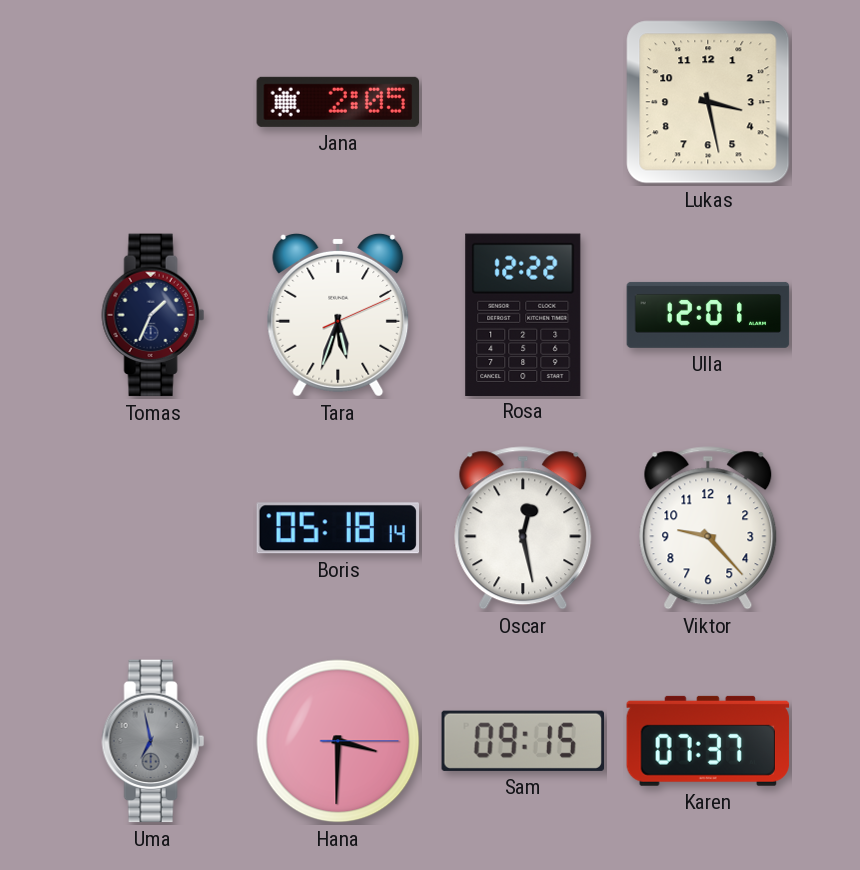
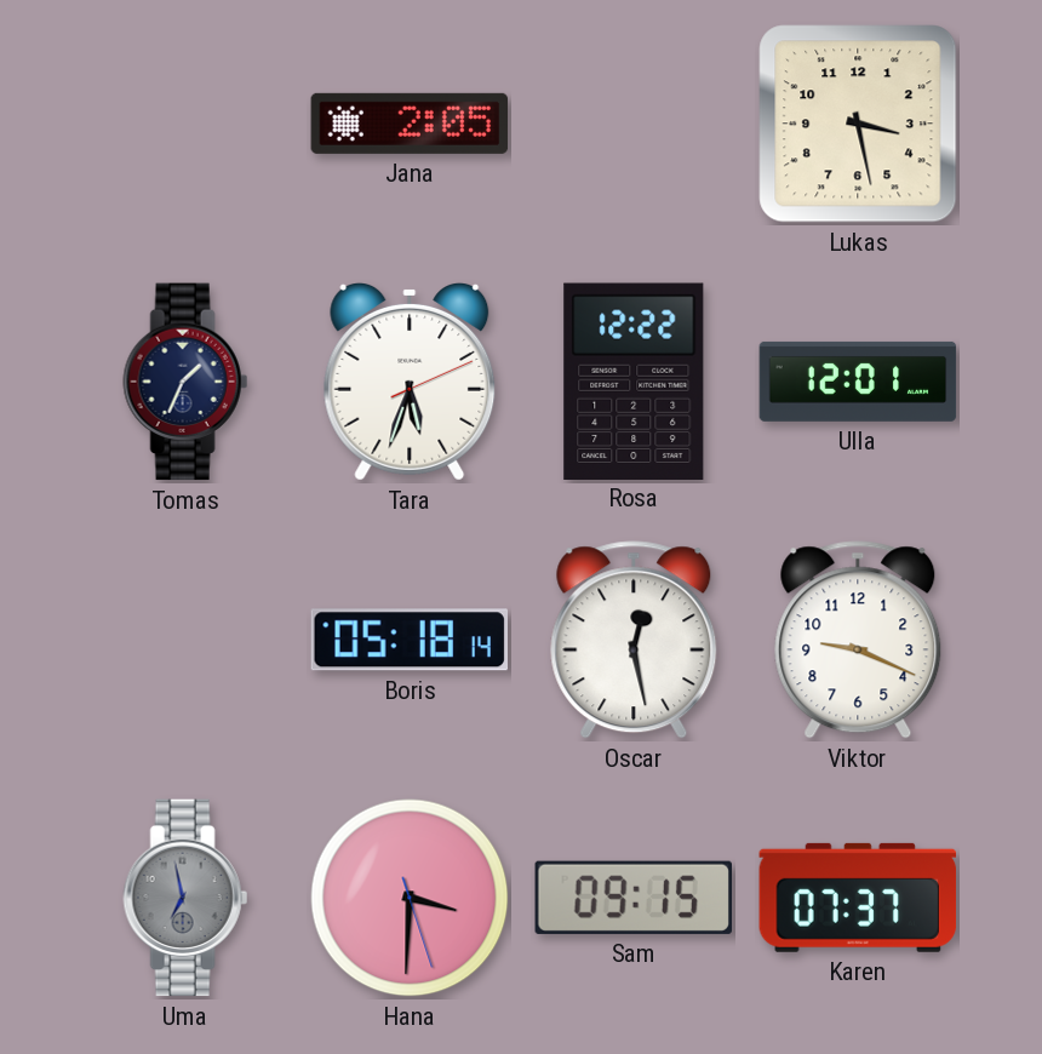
Viktor: 9:23 -> 9:19 (858, 640)
Hana: 3:30:15 -> 3:30:27 (410, 898)
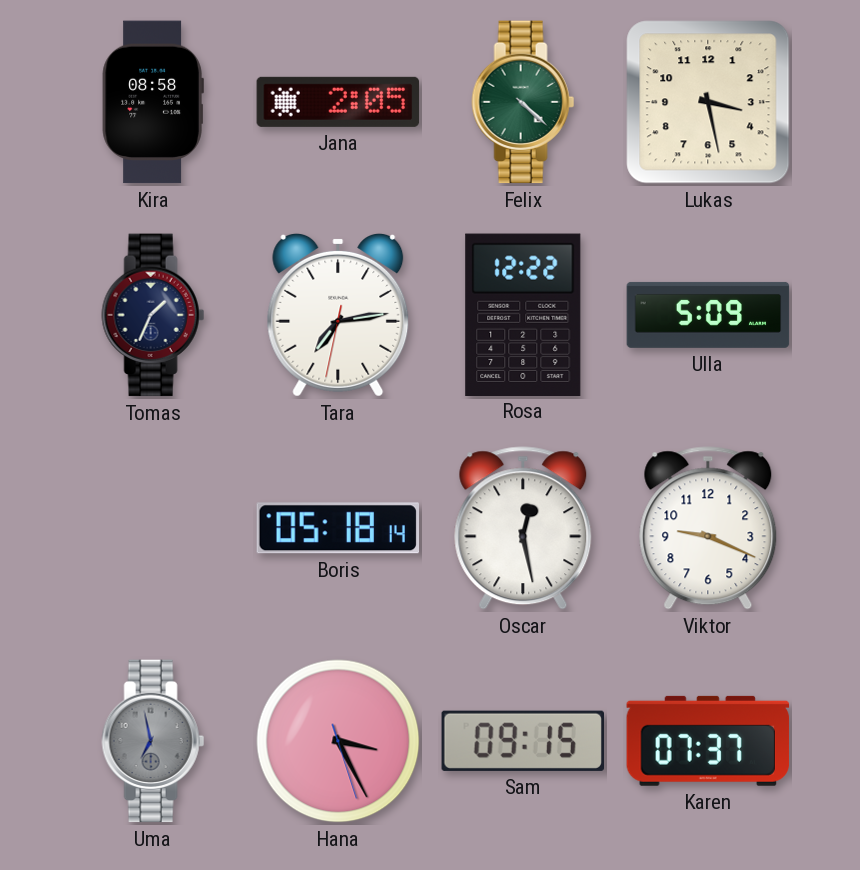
Kira: none -> 08:58 (153, 102)
Felix: none -> 4:22 (523, 102)
Tara: 5:33 -> 7:13 (338, 315)
Ulla: 12:01 -> 5:09 (708, 315)
Hana: 3:30 -> 3:25 (338, 741)
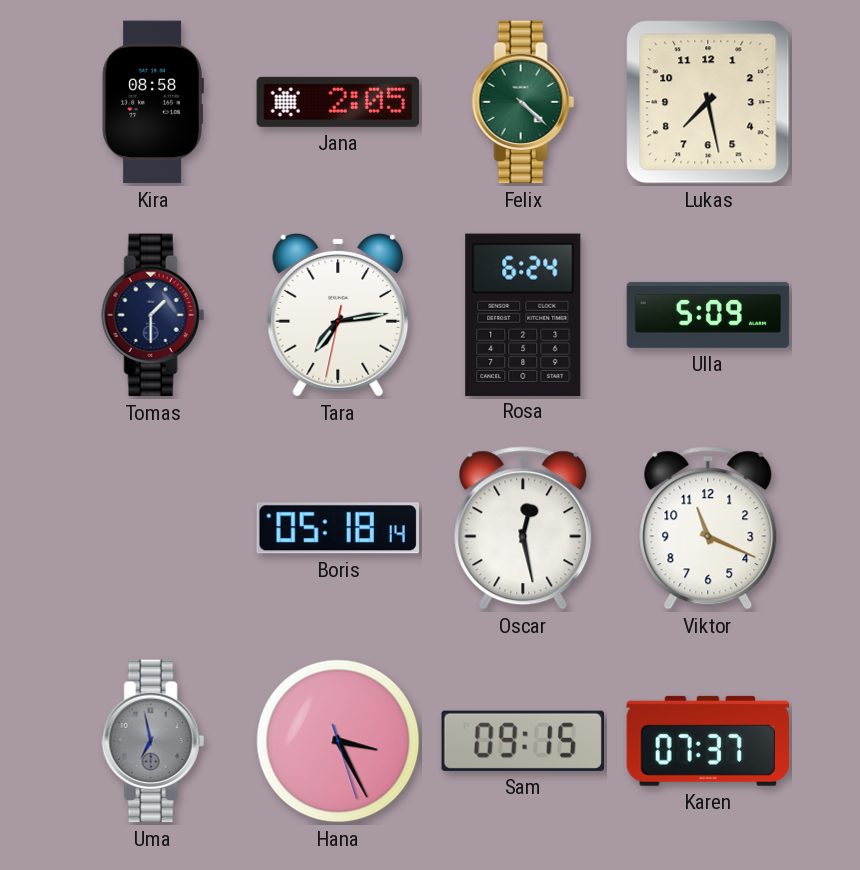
Lukas: 3:28 -> 7:28 (708, 102)
Tomas: 1:34 -> 1:30 (153, 315)
Rosa: 12:22 -> 6:24 (523, 314)
Viktor: 9:19 -> 11:19 (708, 528)
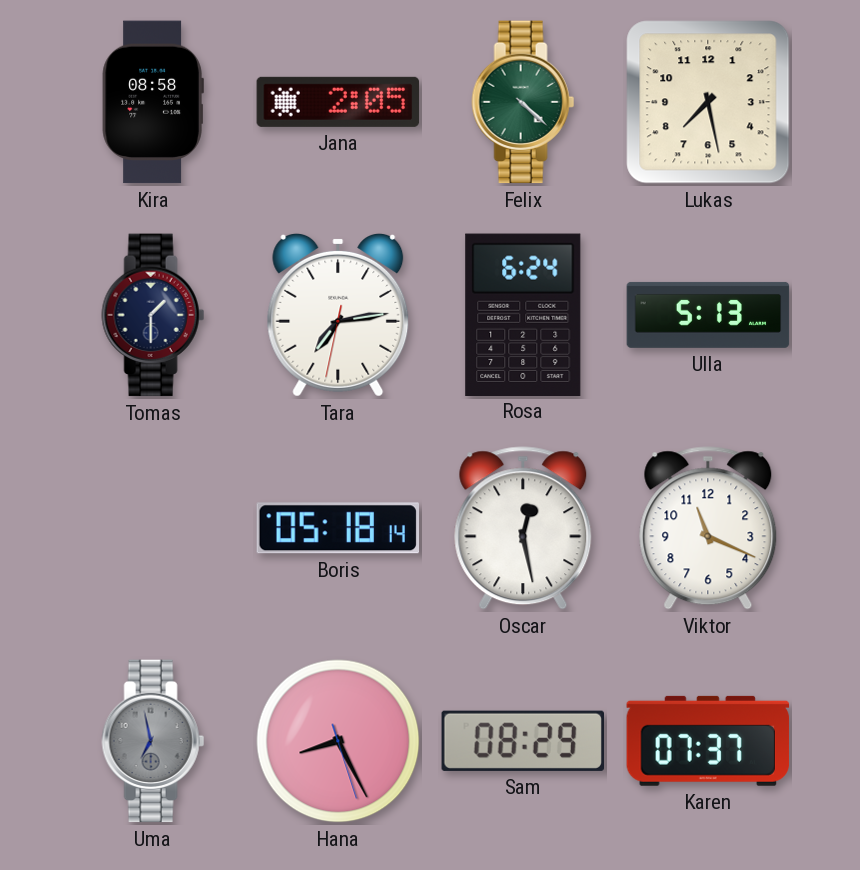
Ulla: 5:09 -> 5:13 (708, 315)
Hana: 3:25 -> 8:25 (338, 741)
Sam: 09:15 -> 08:29 (522, 741)
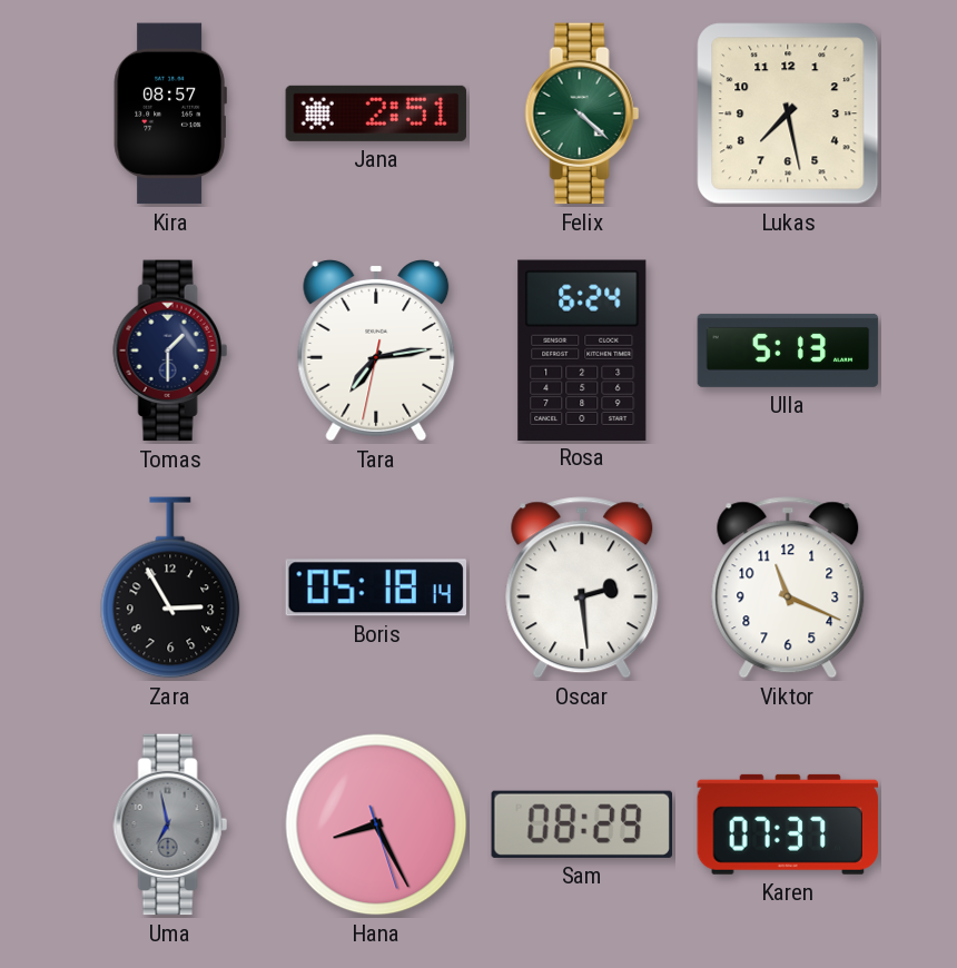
Kira: 08:58 -> 08:57 (170, 113)
Jana: 2:05 -> 2:51 (376, 113)
Zara: none -> 2:55 (170, 587)
Oscar: 12:28 -> 2:29 (582, 587)
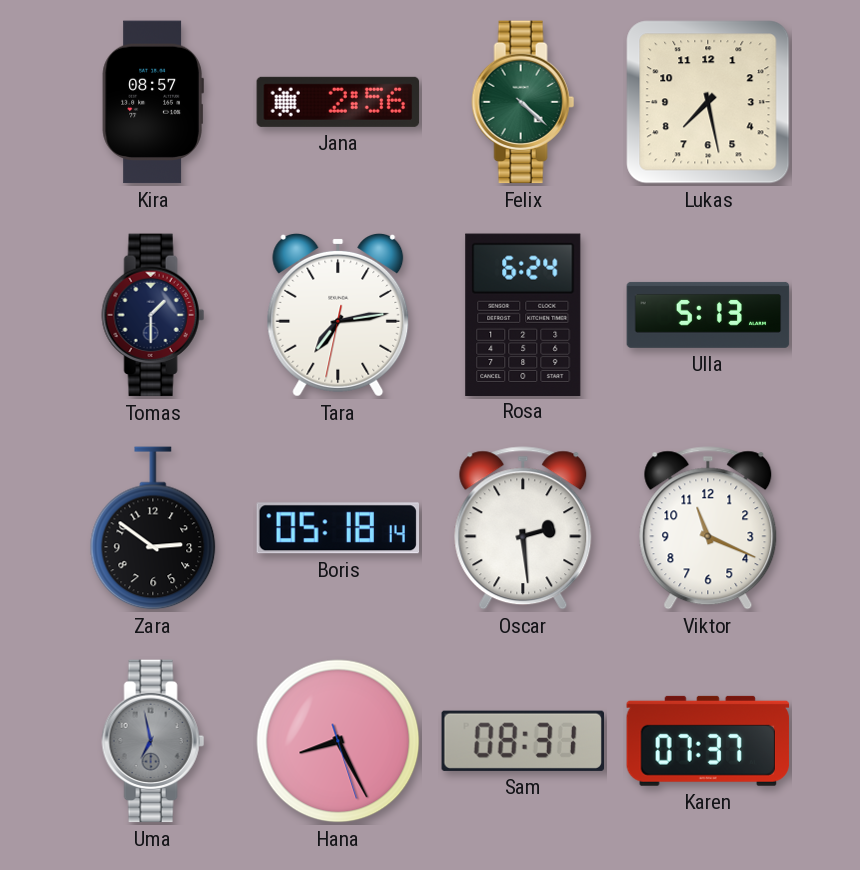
Jana: 2:51 -> 2:56 (338, 102)
Zara: 2:55 -> 2:51 (153, 528)
Sam: 08:29 -> 08:31 (522, 741)
